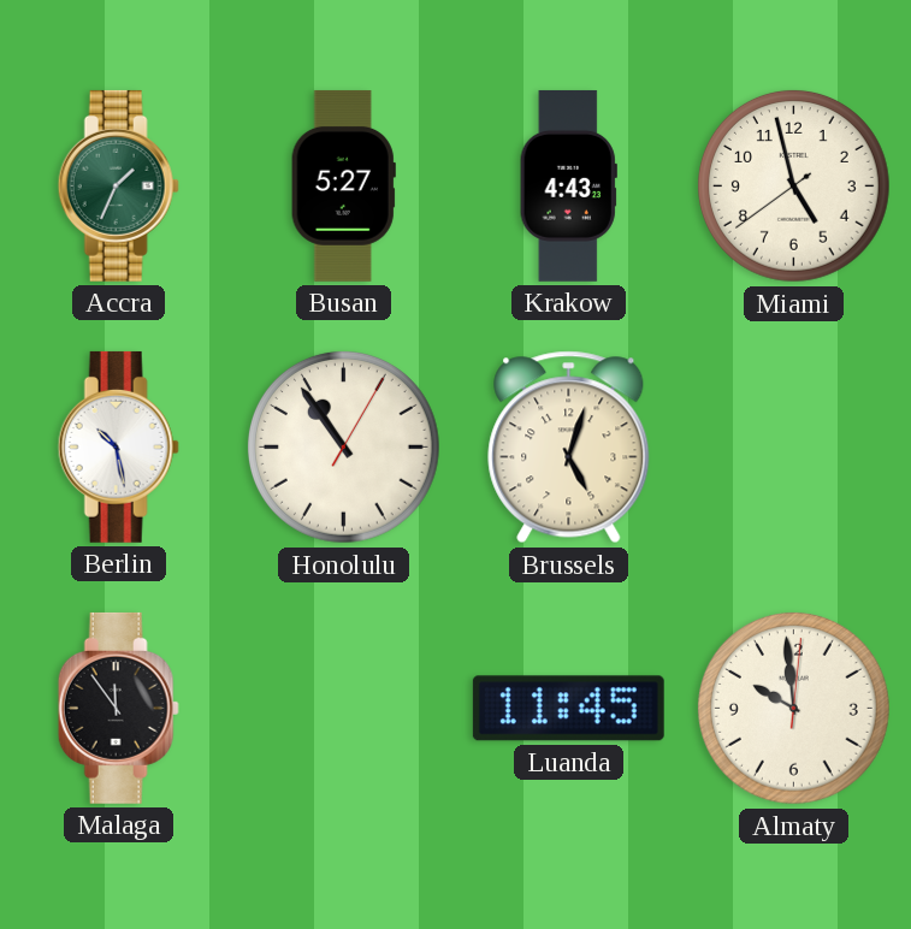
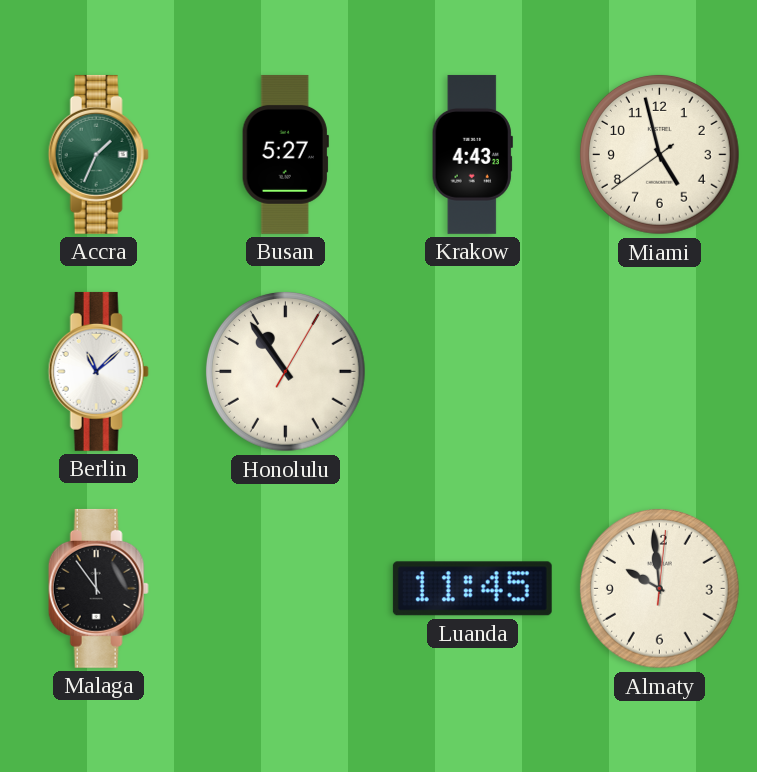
Berlin: 10:28 -> 11:08 (98, 371)
Brussels: 5:03 -> none (569, 448)
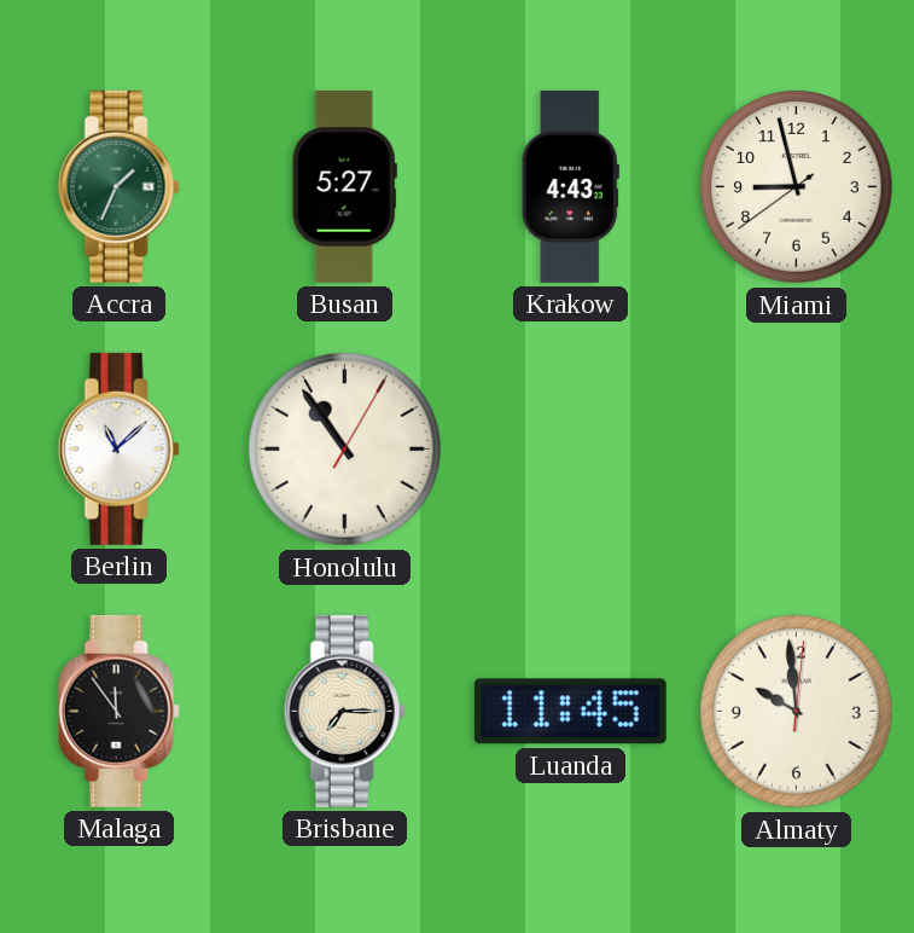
Miami: 4:57 -> 8:57 (796, 186)
Brisbane: none -> 7:15 (344, 711)
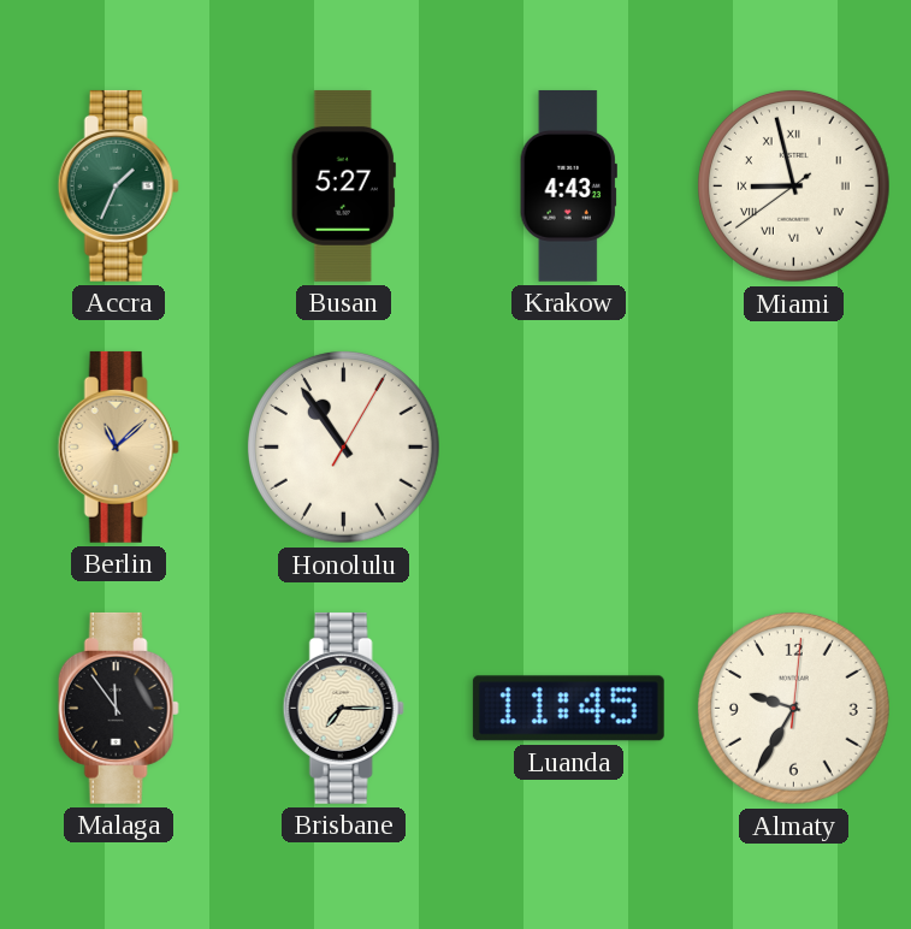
Miami numerals: Arabic -> Roman (793, 185)
Berlin dial: white -> champagne (118, 446)
Almaty: 9:59 -> 9:35 (793, 708)
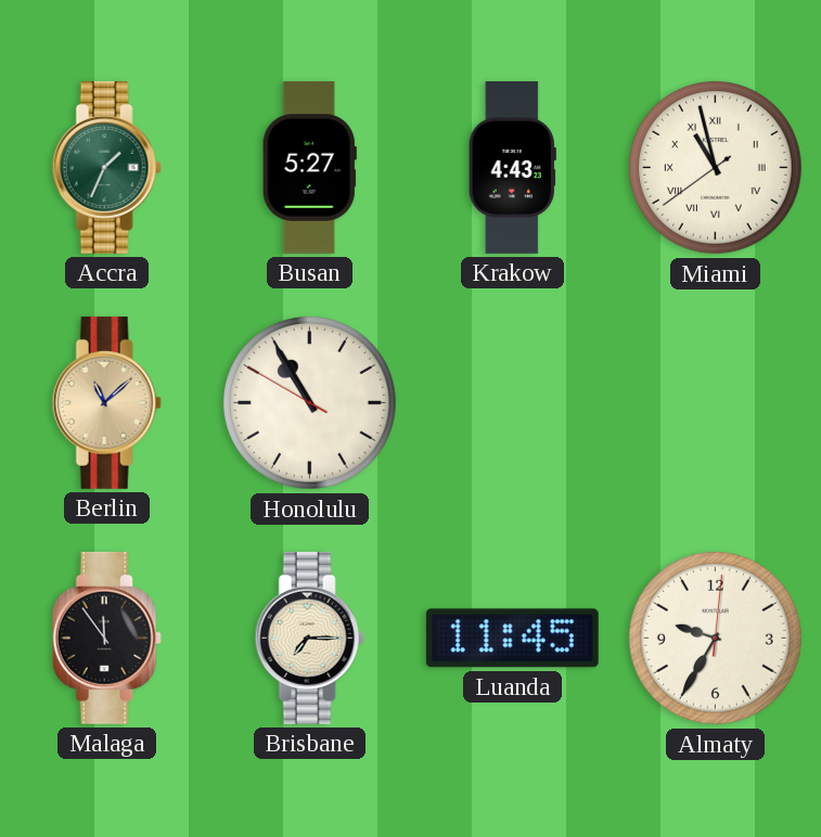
Miami: 8:57 -> 10:57 (715, 167)
Honolulu: 10:54:05 -> 10:54:50 (309, 402)
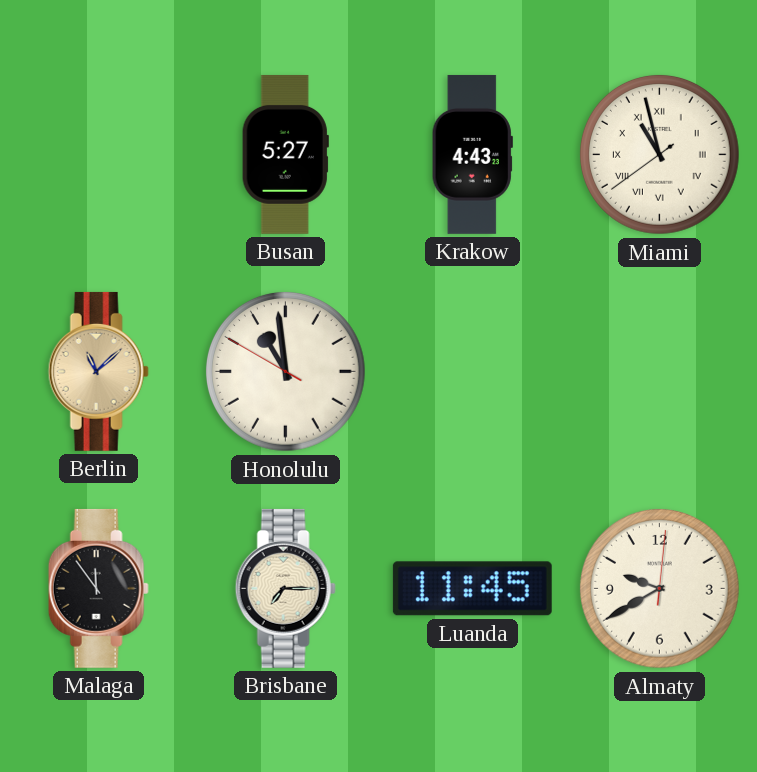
Accra: 1:34 -> none (106, 167)
Honolulu: 10:54 -> 10:58 (285, 371)
Almaty: 9:35 -> 9:40 (659, 588)
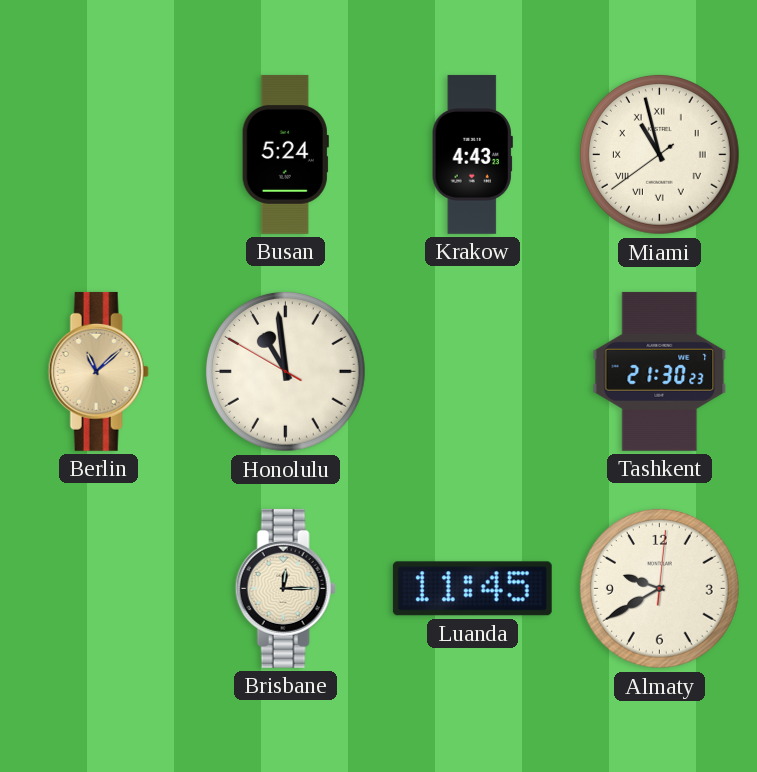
Busan: 5:27 -> 5:24 (285, 154)
Tashkent: none -> 21:30 (660, 371)
Malaga: 11:54 -> none (98, 588)
Brisbane: 7:15 -> 12:15 (285, 588)
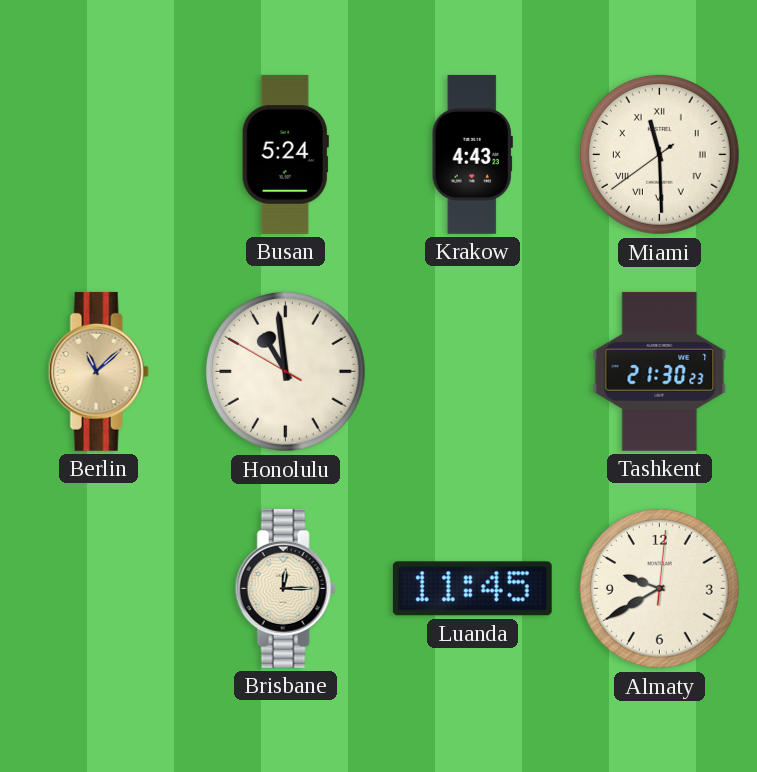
Miami: 10:57 -> 11:29 (659, 154)
